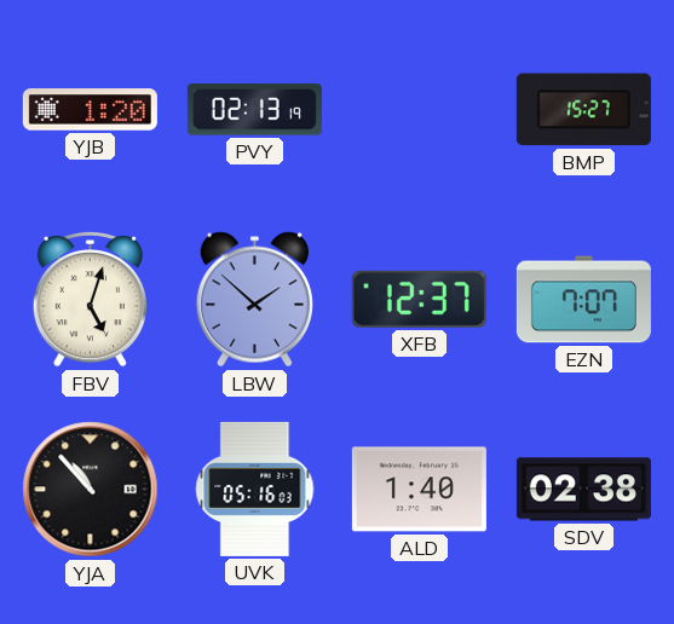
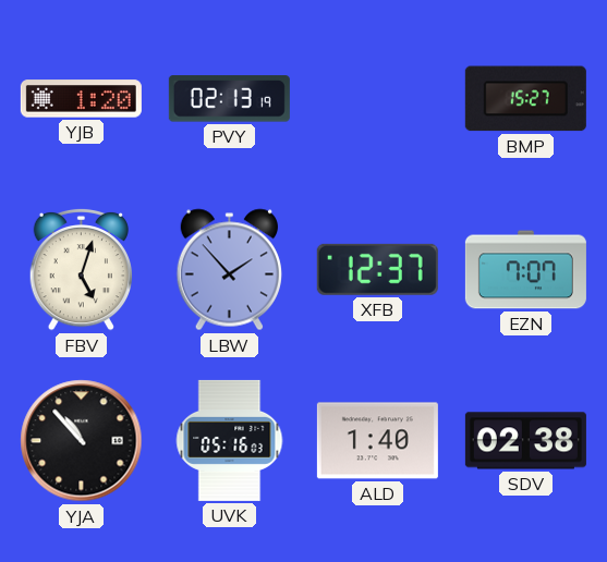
LBW: 1:52 -> 1:53 (229, 270)
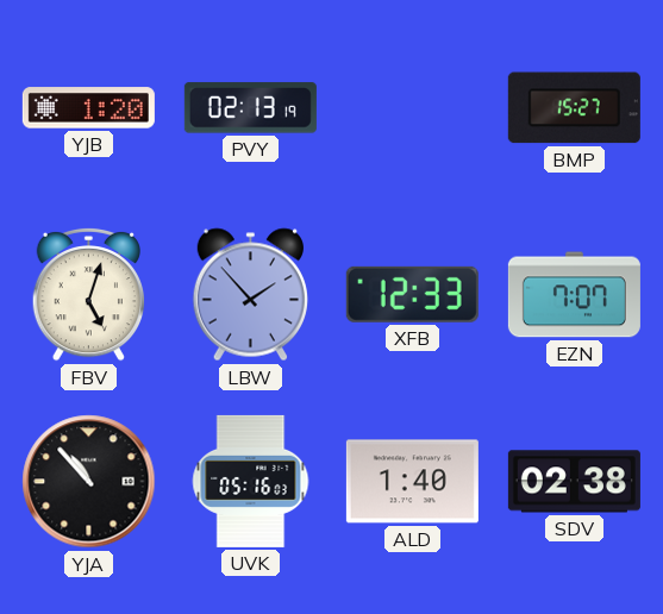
XFB: 12:37 -> 12:33 (412, 294)
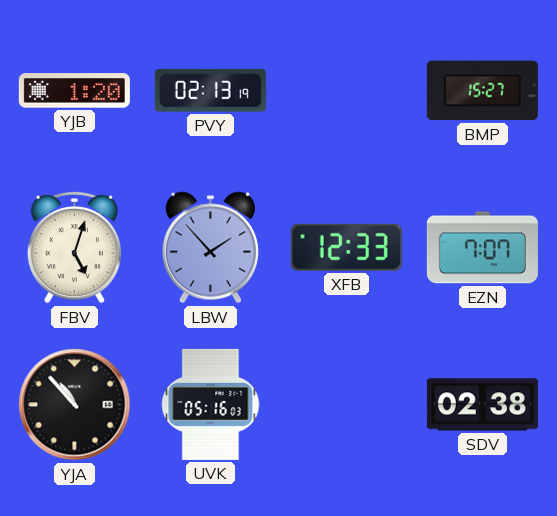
ALD: 1:40 -> none (412, 482)
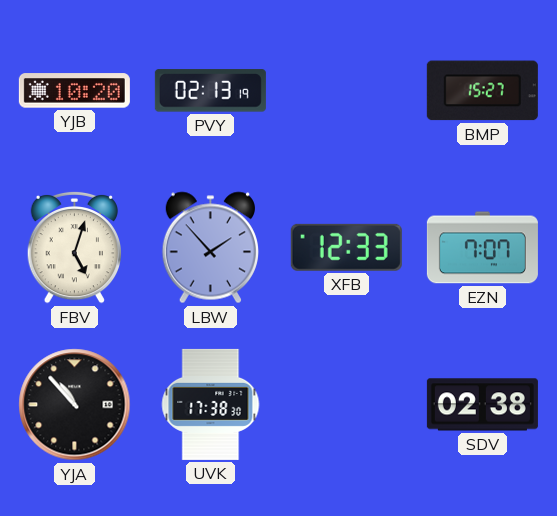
YJB: 1:20 -> 10:20 (74, 91)
UVK: 05:16 -> 17:38 (211, 404)
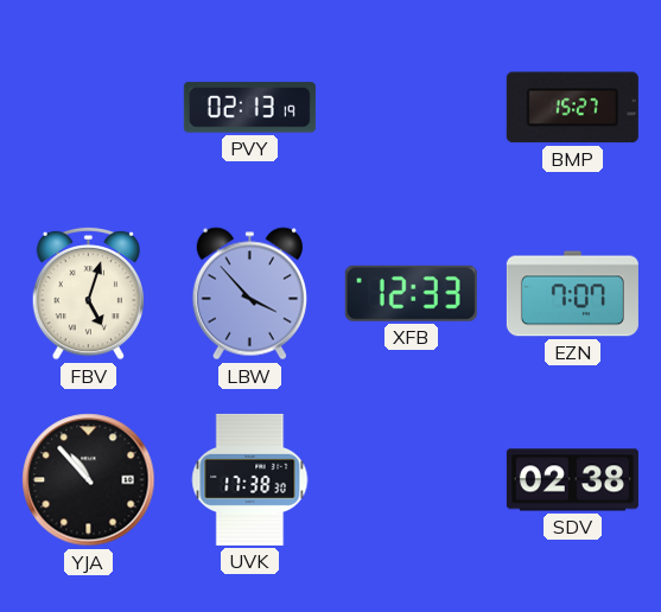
YJB: 10:20 -> none (74, 91)
LBW: 1:53 -> 3:53 (249, 294)
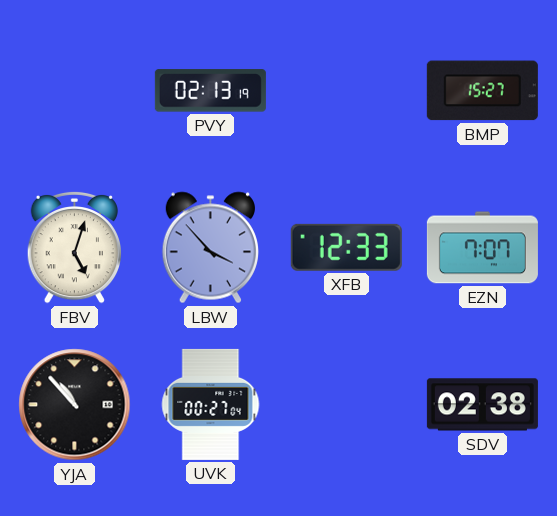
UVK: 17:38 -> 00:27 (211, 404)
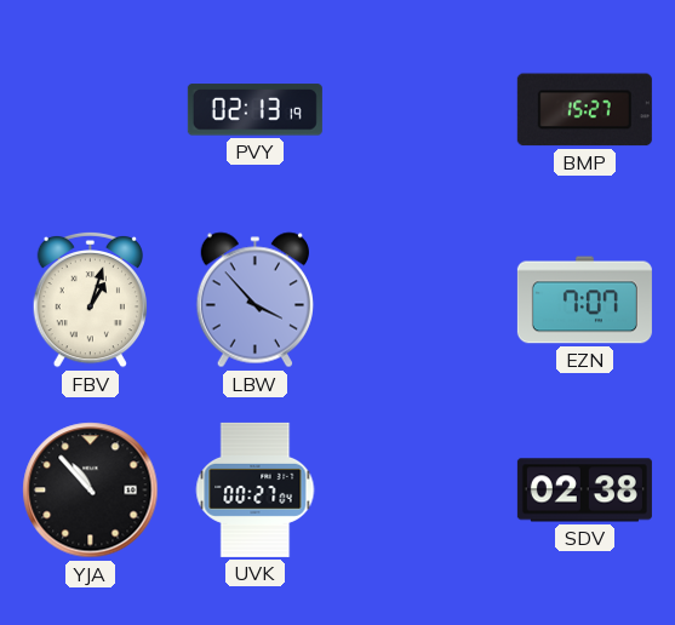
FBV: 5:03 -> 1:03 (90, 299)
XFB: 12:33 -> none (346, 247)
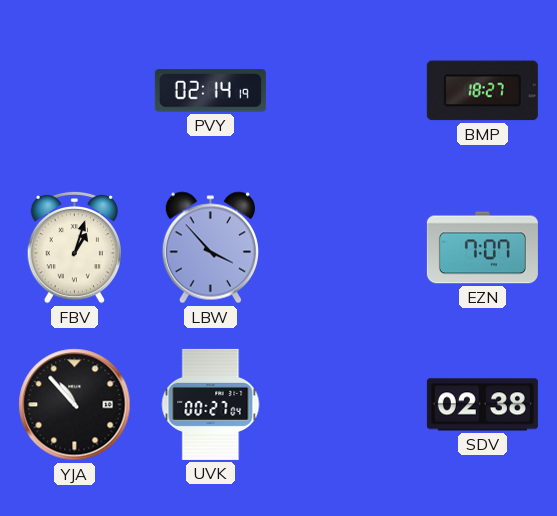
PVY: 02:13 -> 02:14 (210, 91)
BMP: 15:27 -> 18:27 (482, 91)
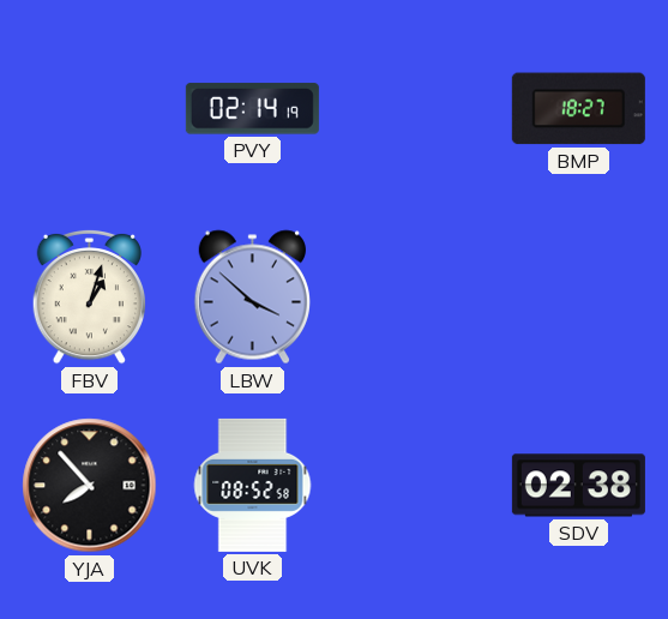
LBW: 3:53 -> 3:52 (252, 298)
EZN: 7:07 -> none (482, 248)
YJA: 10:53 -> 7:53 (90, 486)
UVK: 00:27 -> 08:52 (253, 485)
